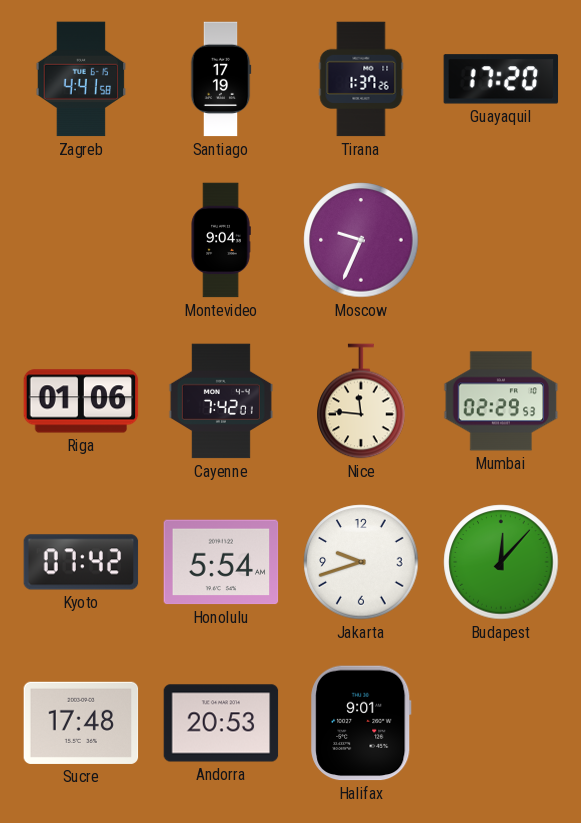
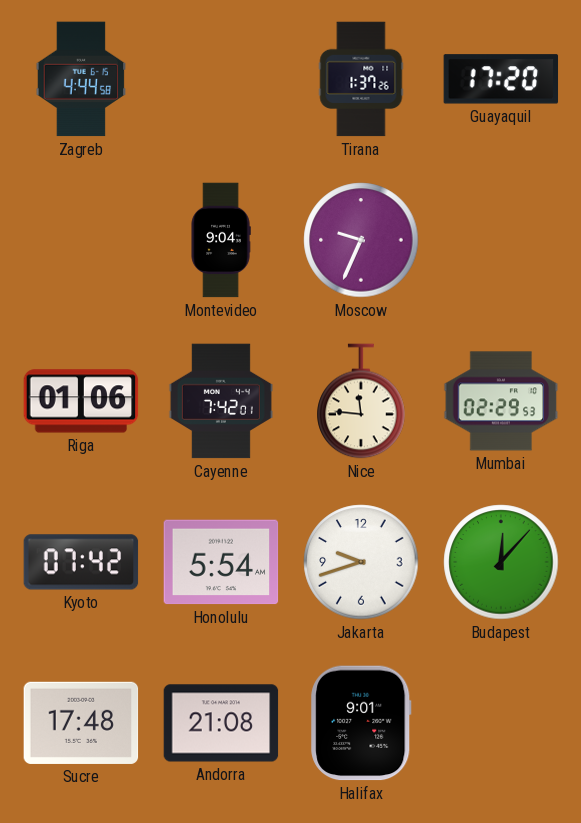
Zagreb: 4:41 -> 4:44 (81, 79)
Santiago: 17:19 -> none (221, 79)
Andorra: 20:53 -> 21:08 (221, 723)
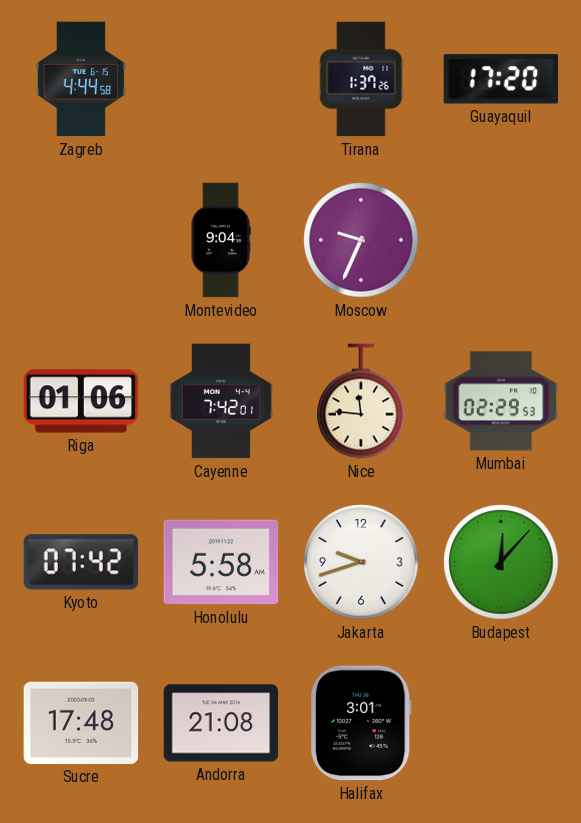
Honolulu: 5:54 -> 5:58 (221, 562)
Halifax: 9:01 -> 3:01 (361, 723)
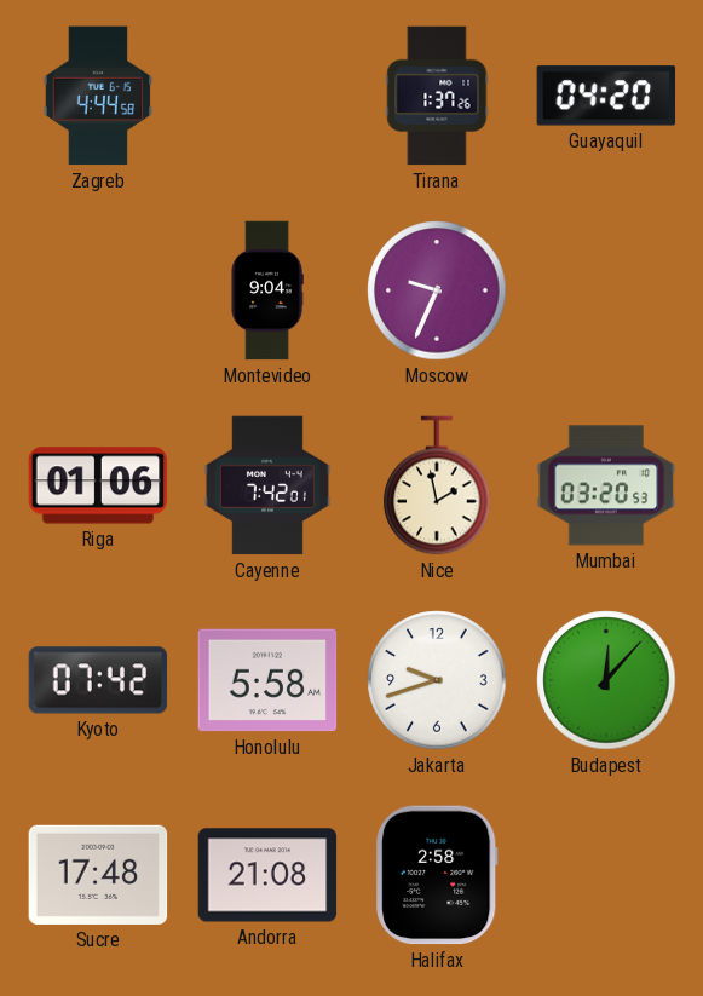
Guayaquil: 17:20 -> 04:20 (606, 96)
Nice: 11:46 -> 1:58 (437, 485)
Mumbai: 02:29 -> 03:20 (606, 485)
Halifax: 3:01 -> 2:58 (437, 875)
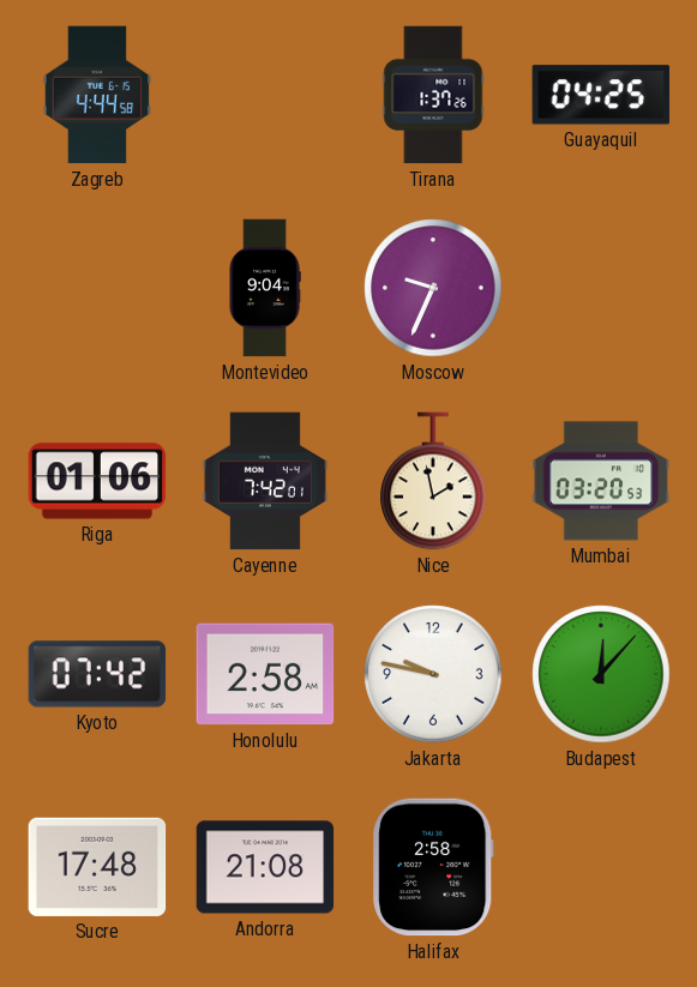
Guayaquil: 04:20 -> 04:25 (601, 95)
Honolulu: 5:58 -> 2:58 (265, 674)
Jakarta: 9:42 -> 9:47 (433, 674)
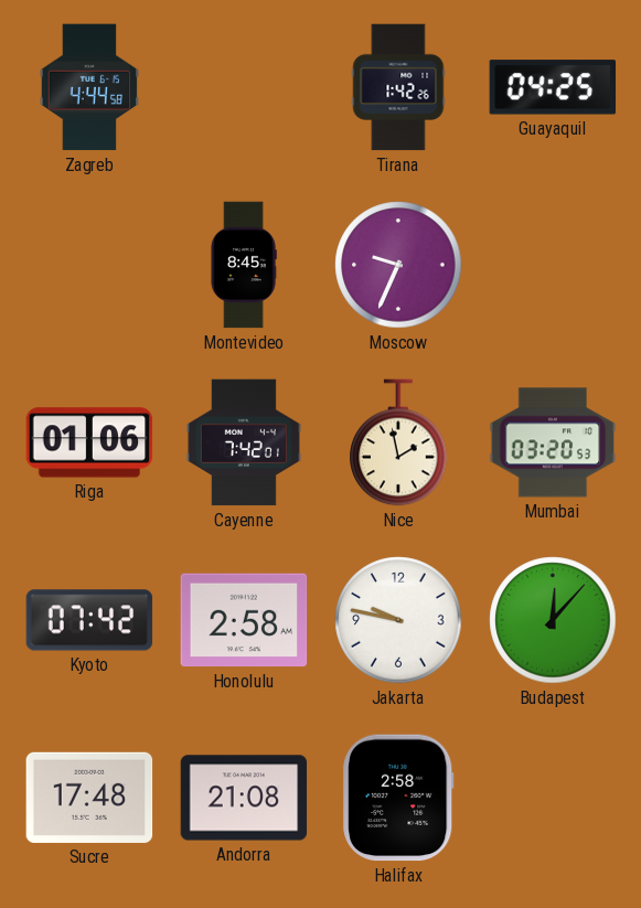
Tirana: 1:37 -> 1:42 (398, 87)
Montevideo: 9:04 -> 8:45 (244, 265)
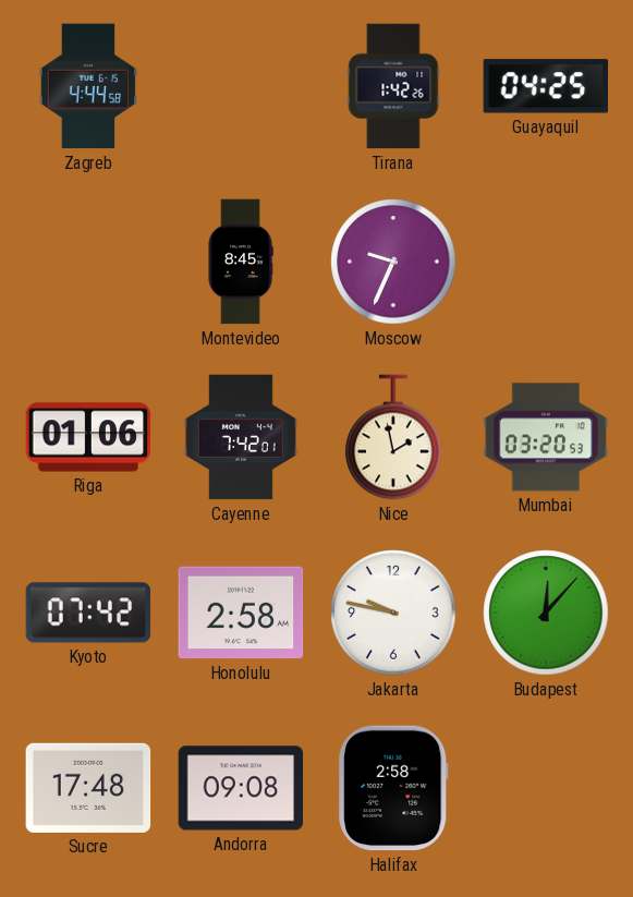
Andorra: 21:08 -> 09:08 (241, 788)
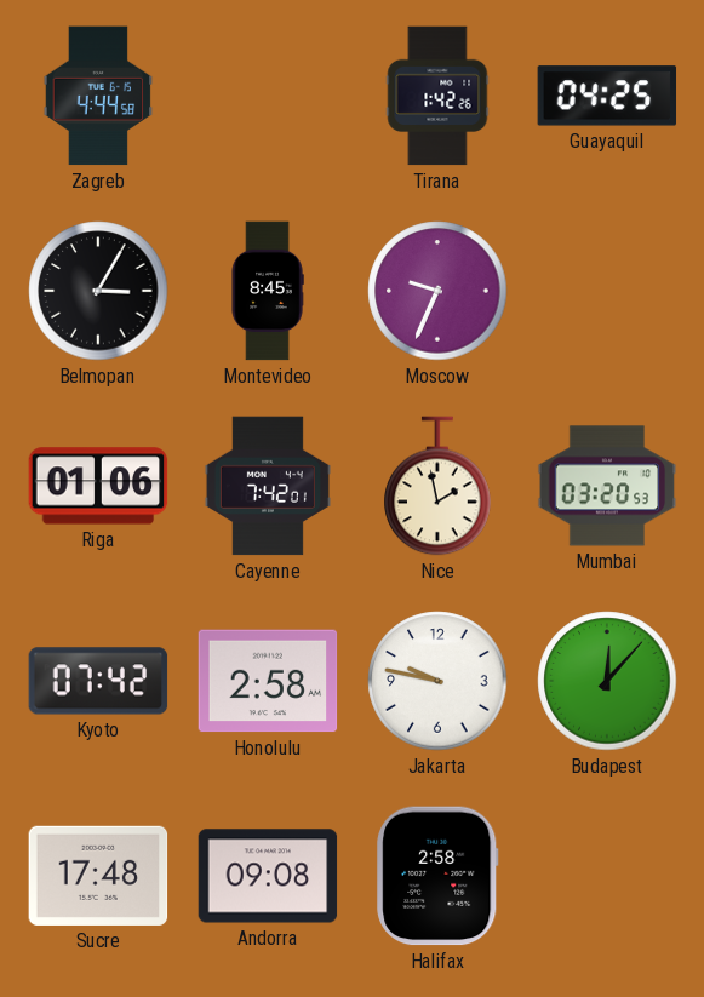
Belmopan: none -> 3:05 (98, 291)
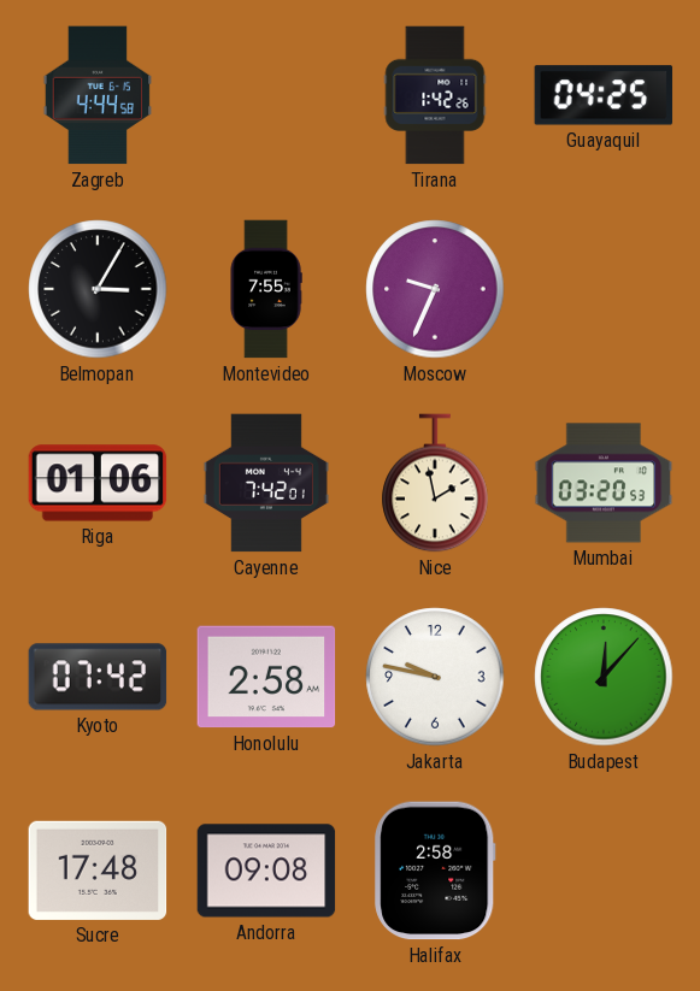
Montevideo: 8:45 -> 7:55 (266, 289)
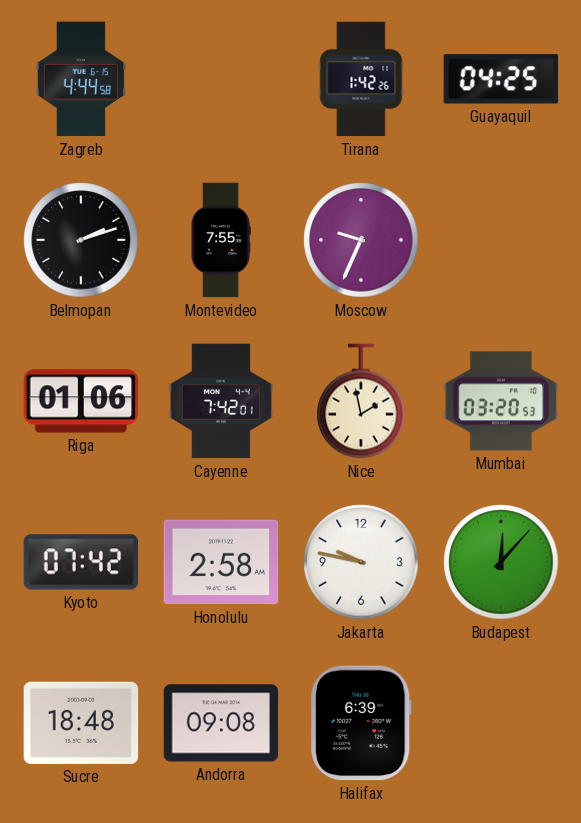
Belmopan: 3:05 -> 2:12 (81, 240)
Sucre: 17:48 -> 18:48 (81, 723)
Halifax: 2:58 -> 6:39 (361, 723)
